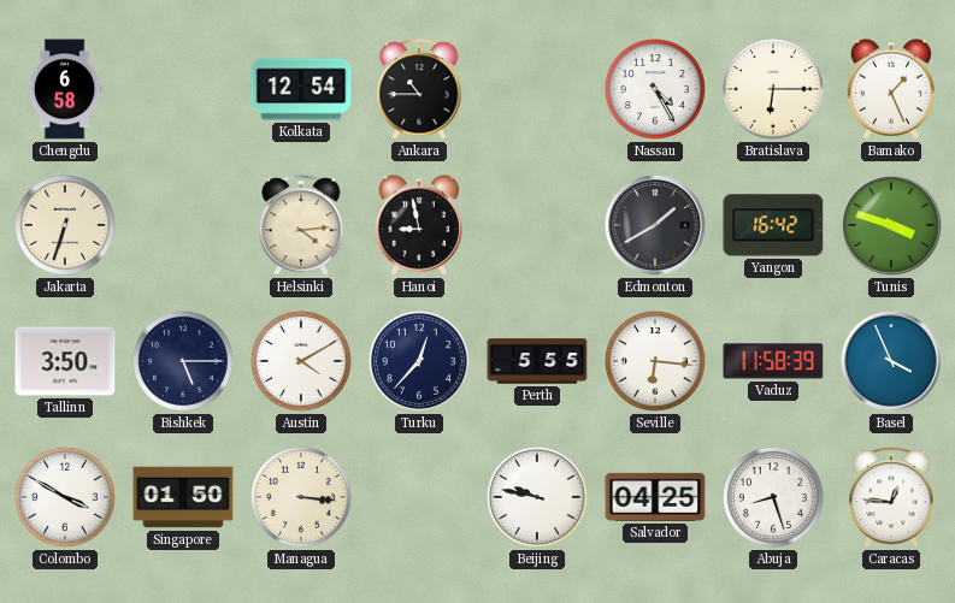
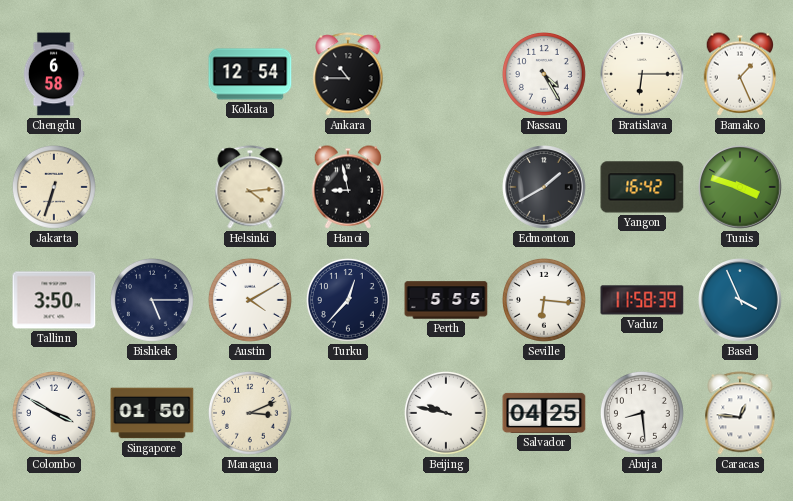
Managua: 3:16 -> 3:11 (250, 413)
Abuja: 8:27 -> 8:29 (642, 413)
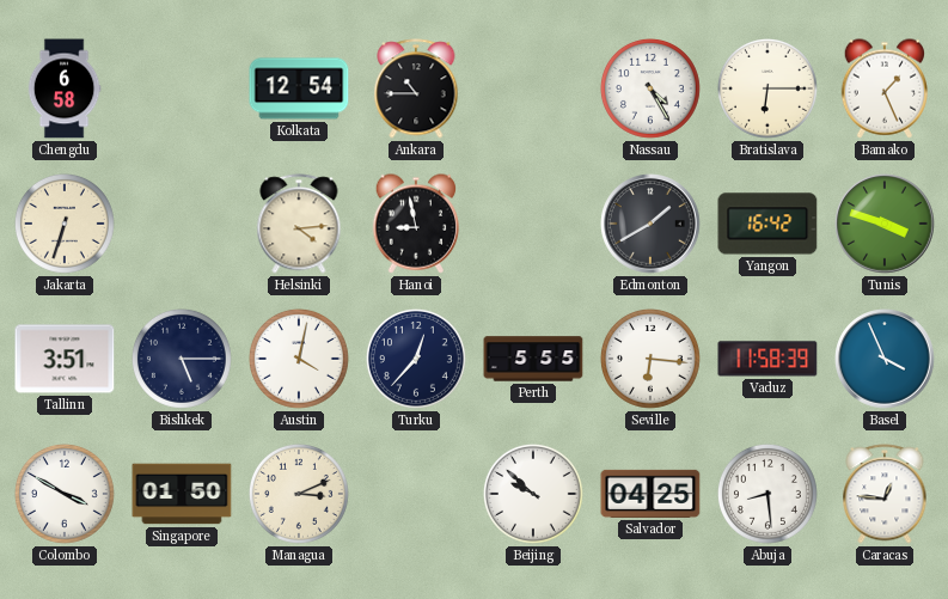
Tallinn: 3:50 -> 3:51 (65, 359)
Austin: 4:10 -> 4:02 (299, 359)
Beijing: 9:47 -> 9:52 (533, 494)
